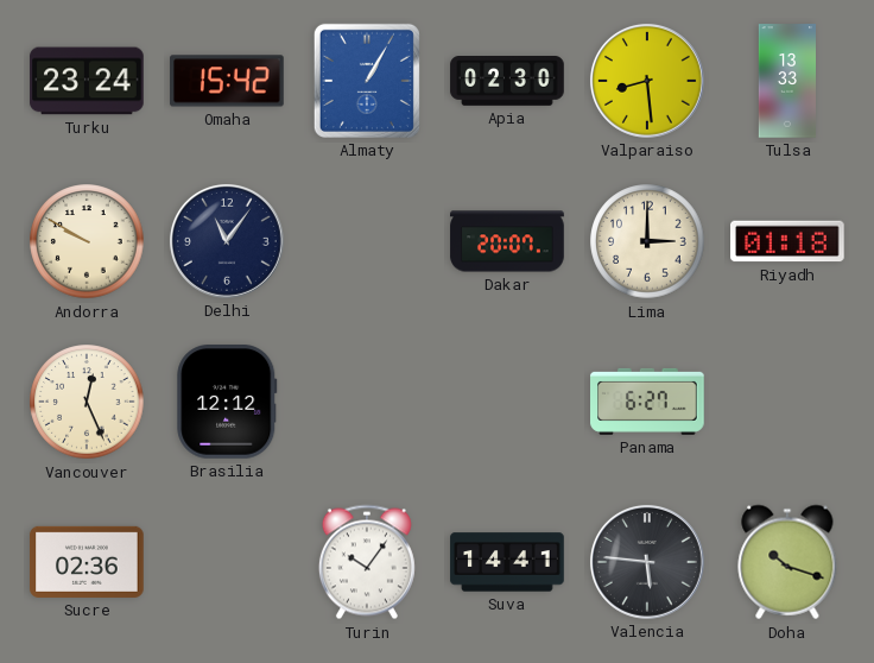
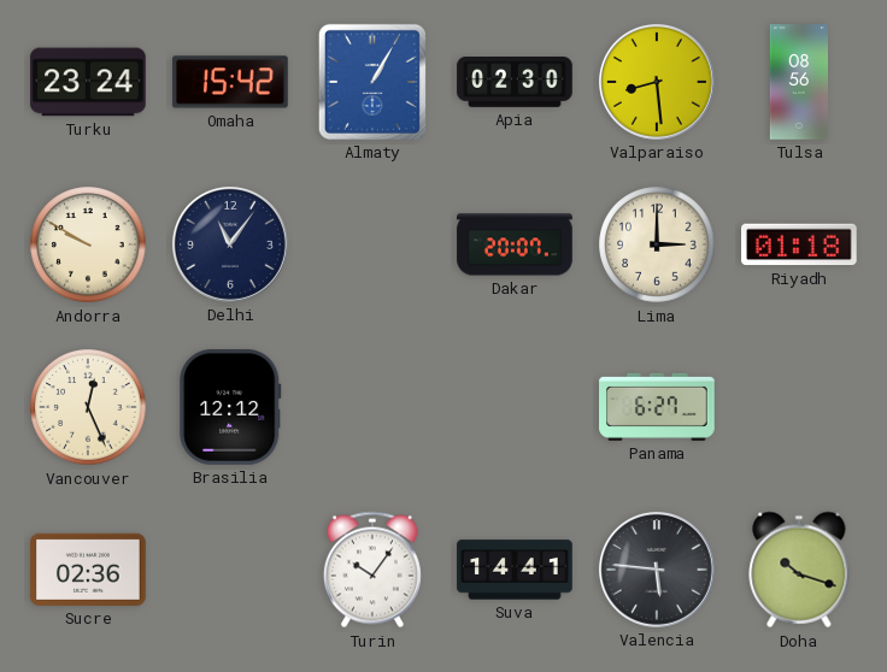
Tulsa: 13:33 -> 08:56 (798, 82)
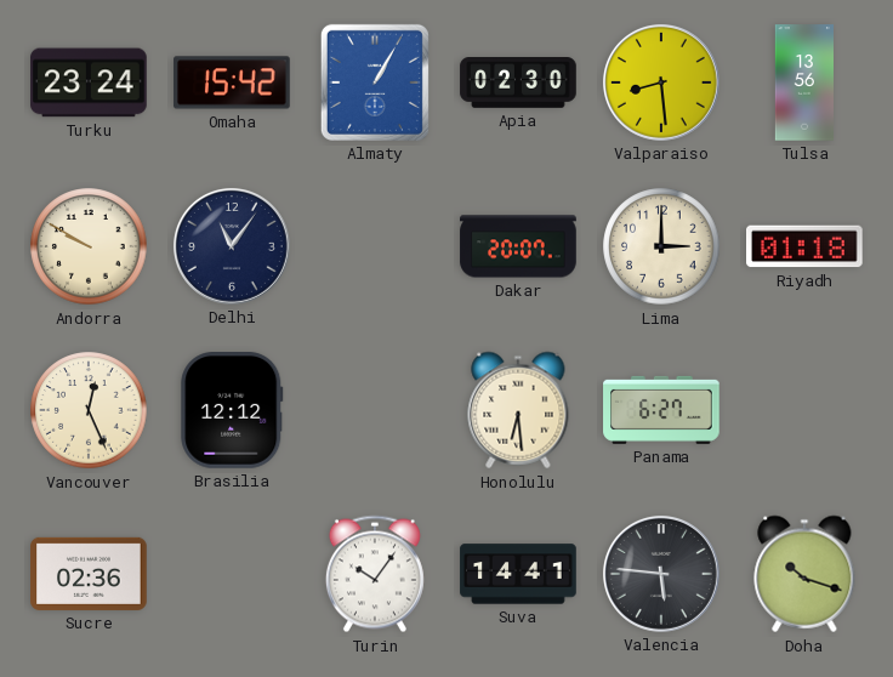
Tulsa: 08:56 -> 13:56 (803, 83)
Honolulu: none -> 6:29 (518, 410)
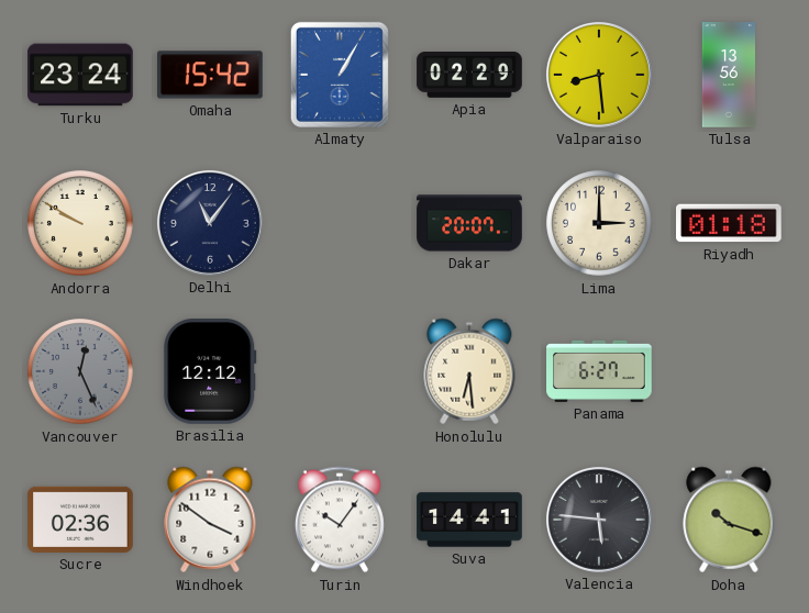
Apia: 02:30 -> 02:29 (469, 76)
Vancouver dial: cream -> grey (80, 371)
Windhoek: none -> 3:51 (210, 520)
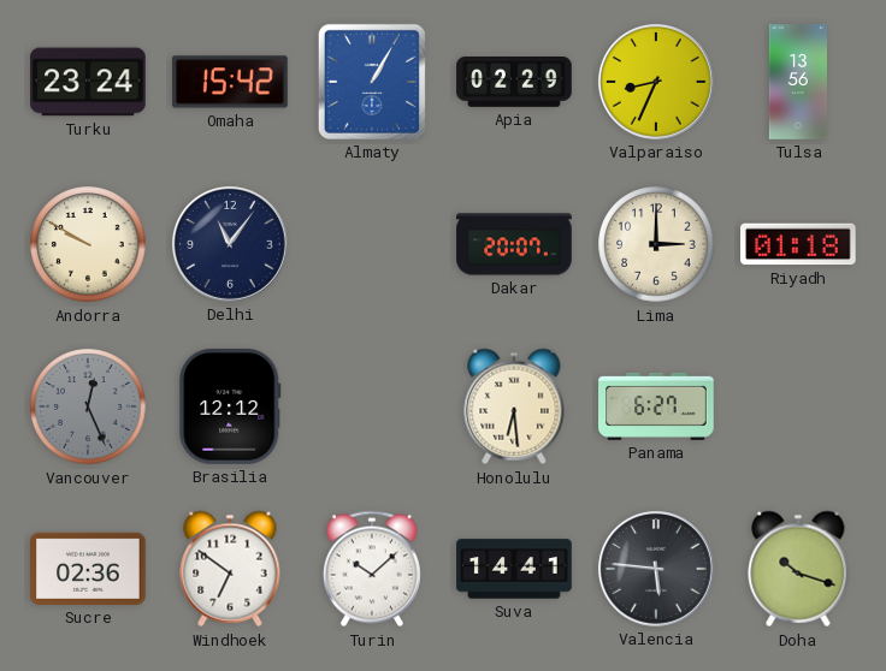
Valparaiso: 8:29 -> 8:34 (656, 82)
Windhoek: 3:51 -> 6:51 (230, 569)
Turin: 10:06 -> 10:08 (372, 569)
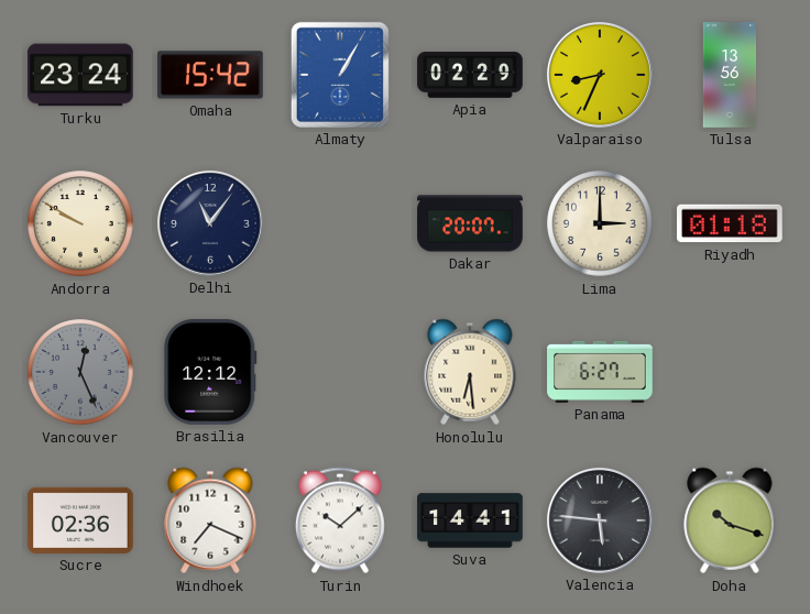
Windhoek: 6:51 -> 7:19 (210, 520)
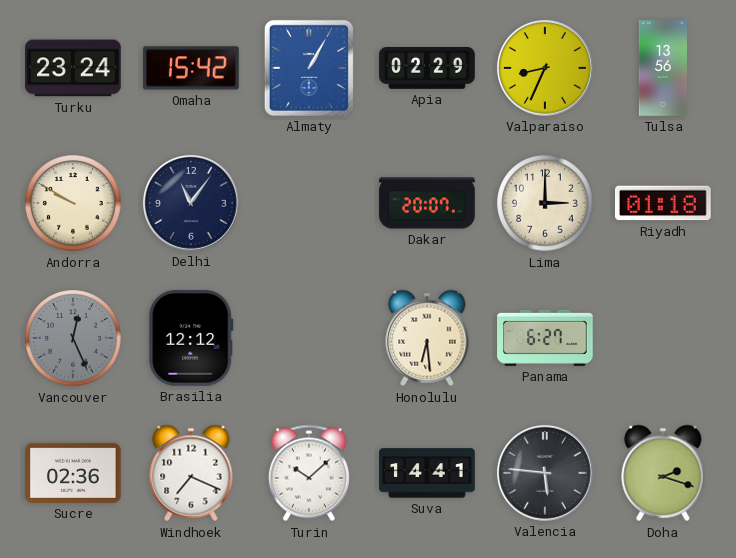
Doha: 10:18 -> 2:18 (663, 473)
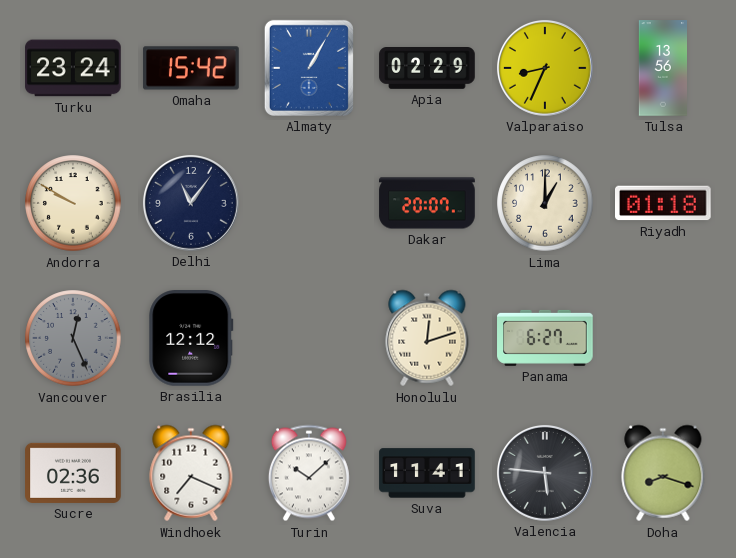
Lima: 3:00 -> 1:00 (545, 203)
Honolulu: 6:29 -> 12:12 (427, 338)
Suva: 14:41 -> 11:41 (427, 473)
Doha: 2:18 -> 8:18 (663, 473)
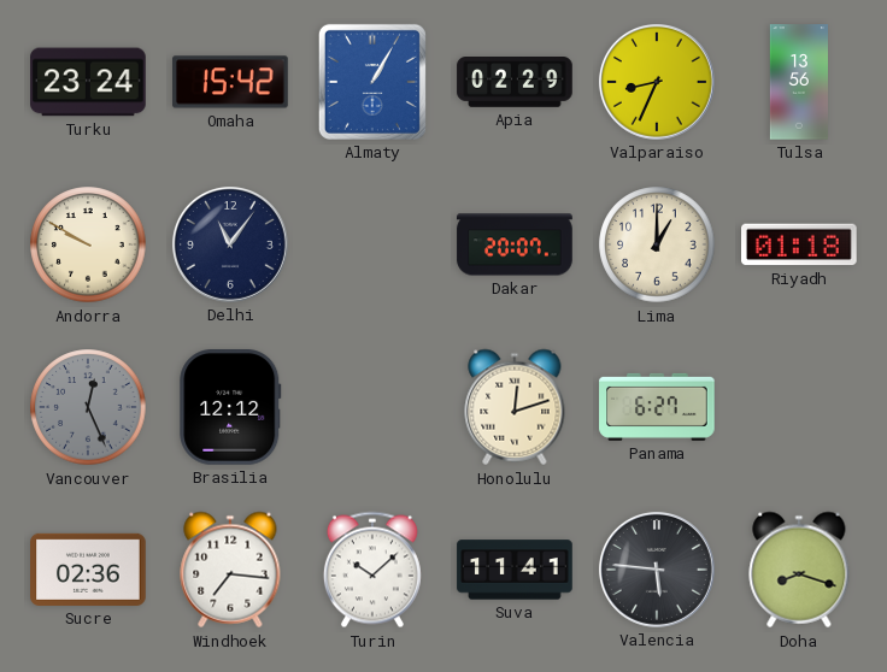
Windhoek: 7:19 -> 7:16 (230, 570)
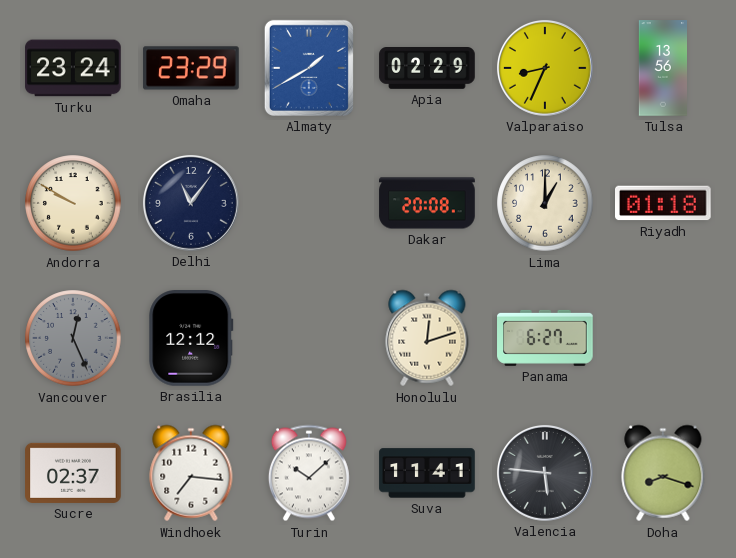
Omaha: 15:42 -> 23:29 (191, 68)
Almaty: 1:05 -> 1:40 (309, 68)
Dakar: 20:07 -> 20:08 (427, 203)
Sucre: 02:36 -> 02:37 (73, 473)
